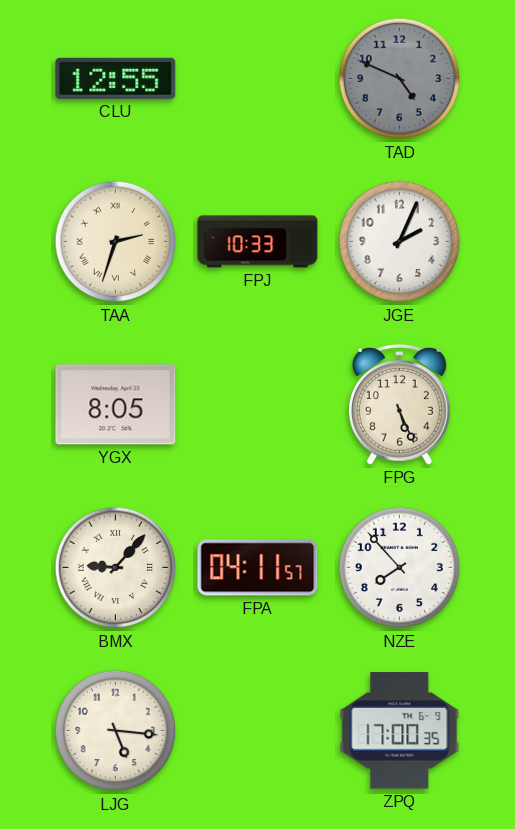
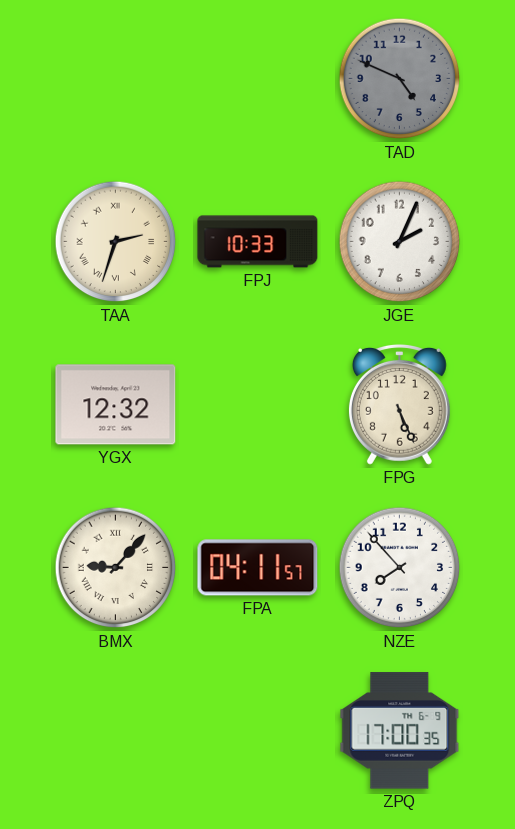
CLU: 12:55 -> none (116, 78)
YGX: 8:05 -> 12:32 (116, 405)
LJG: 5:16 -> none (116, 731)
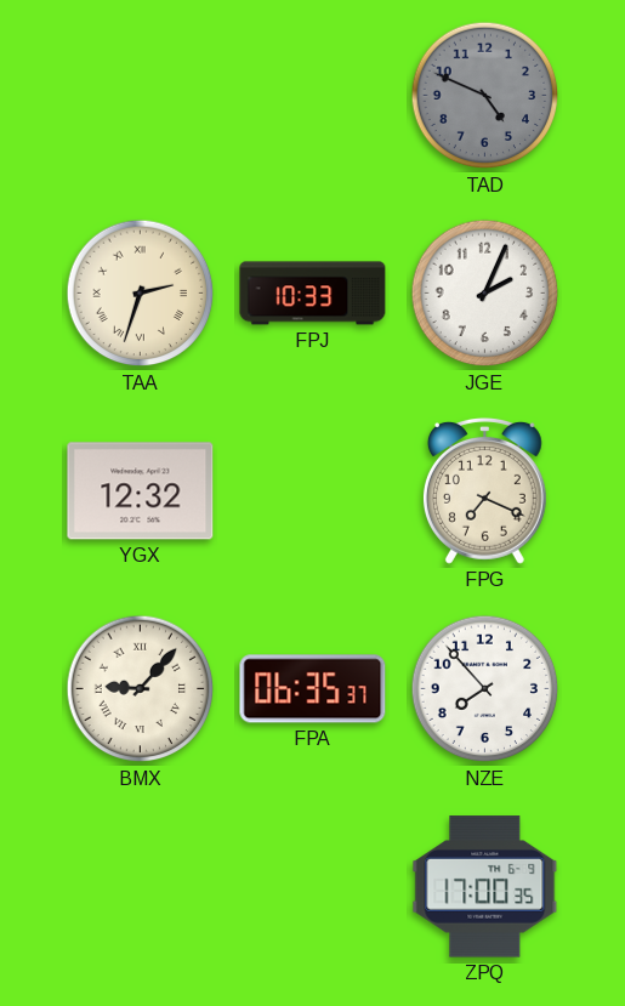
FPG: 5:26 -> 7:19 (484, 490)
FPA: 04:11 -> 06:35 (313, 689)
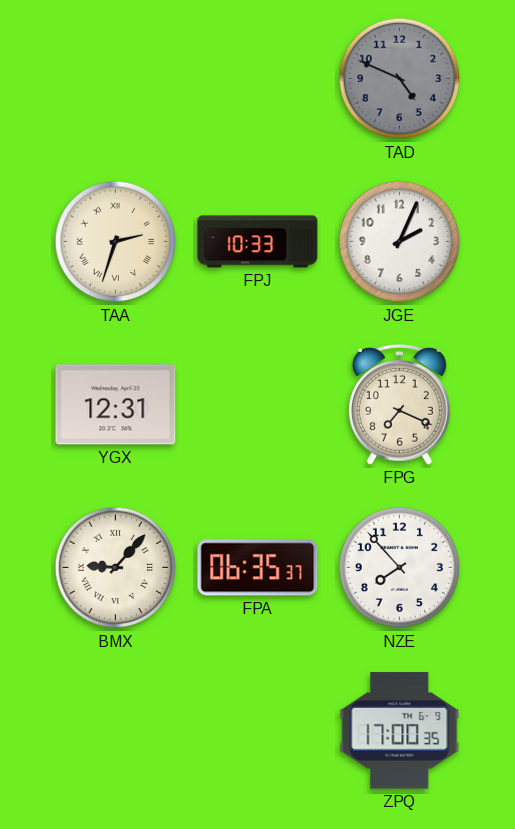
YGX: 12:32 -> 12:31 (116, 405)
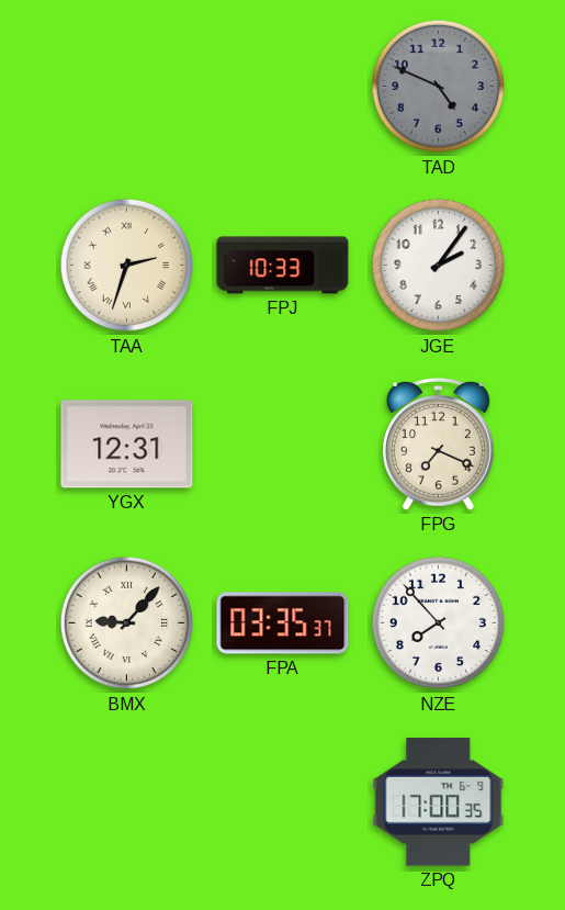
JGE: 2:04 -> 2:06 (439, 266)
FPA: 06:35 -> 03:35 (283, 623)
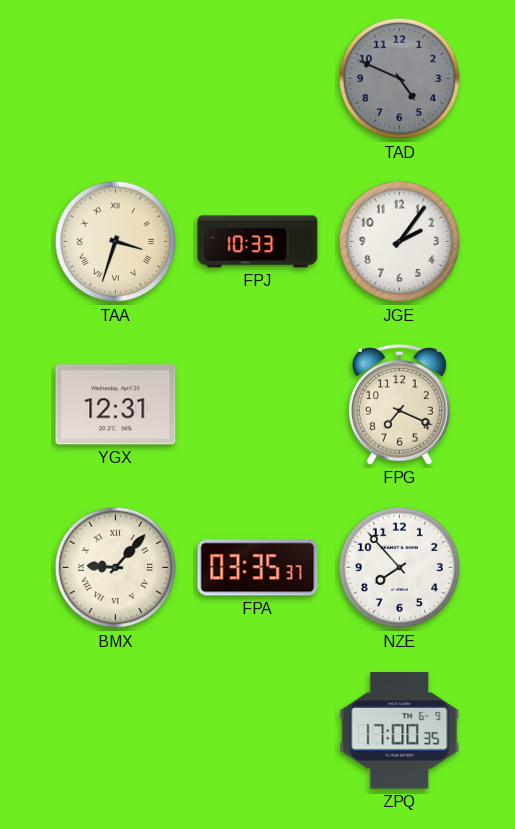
TAA: 2:33 -> 3:33 (116, 242)
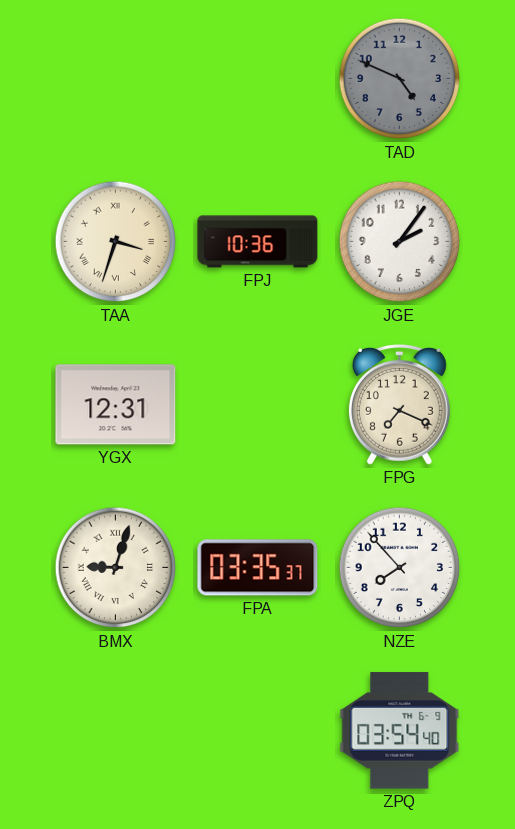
FPJ: 10:33 -> 10:36 (258, 242)
BMX: 9:07 -> 9:03 (116, 568)
ZPQ: 17:00 -> 03:54 (400, 731)
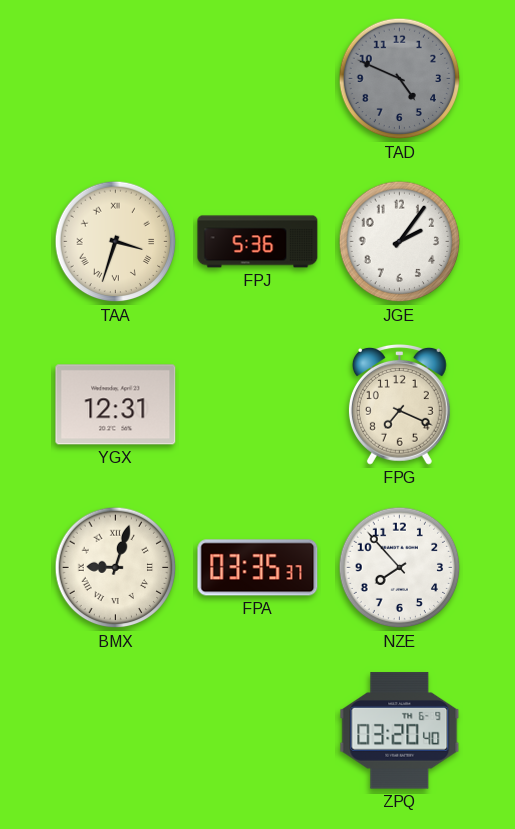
FPJ: 10:36 -> 5:36 (258, 242)
ZPQ: 03:54 -> 03:20 (400, 731)
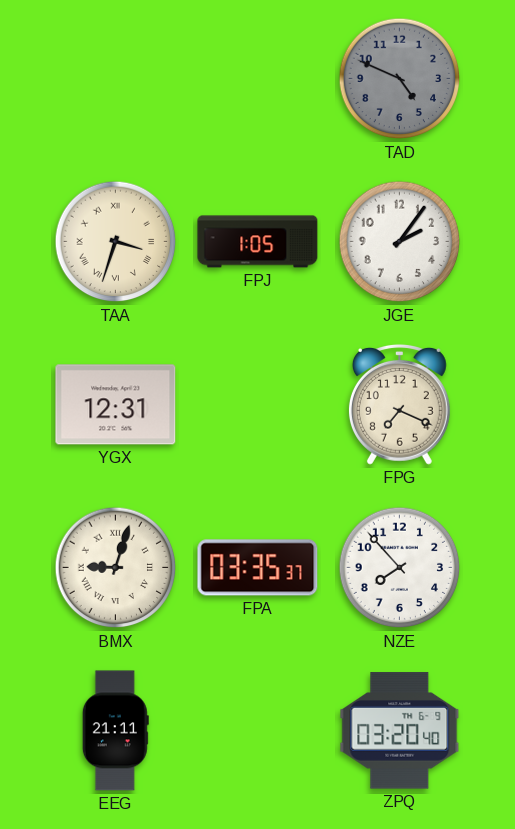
FPJ: 5:36 -> 1:05 (258, 242)
EEG: none -> 21:11 (115, 731)
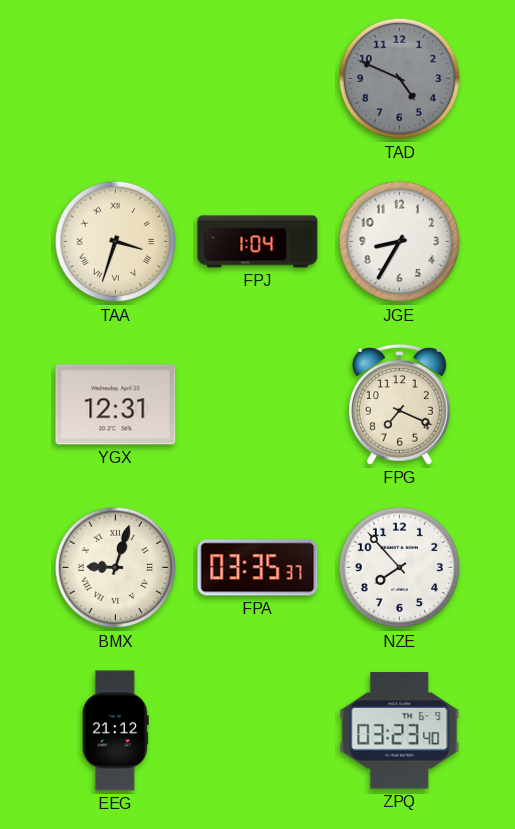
FPJ: 1:05 -> 1:04 (258, 242)
JGE: 2:06 -> 8:35 (400, 242)
EEG: 21:11 -> 21:12 (115, 731)
ZPQ: 03:20 -> 03:23 (400, 731)
